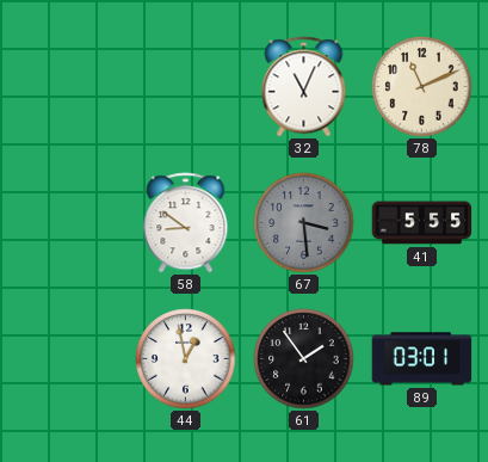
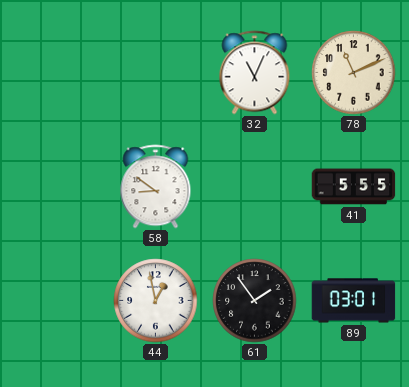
67: 3:29 -> none (304, 223)
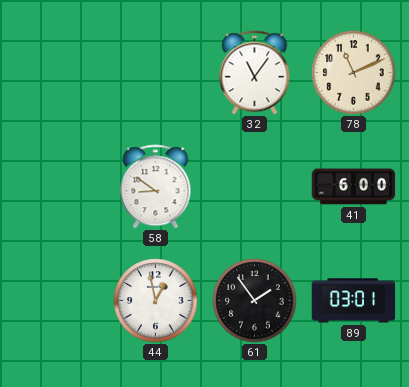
32: 11:04 -> 11:06 (255, 73)
41: 5:55 -> 6:00 (354, 187)
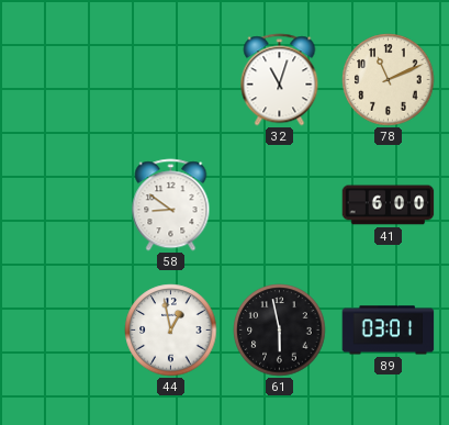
32: 11:06 -> 11:03 (280, 80)
61: 1:54 -> 5:58 (280, 331)
